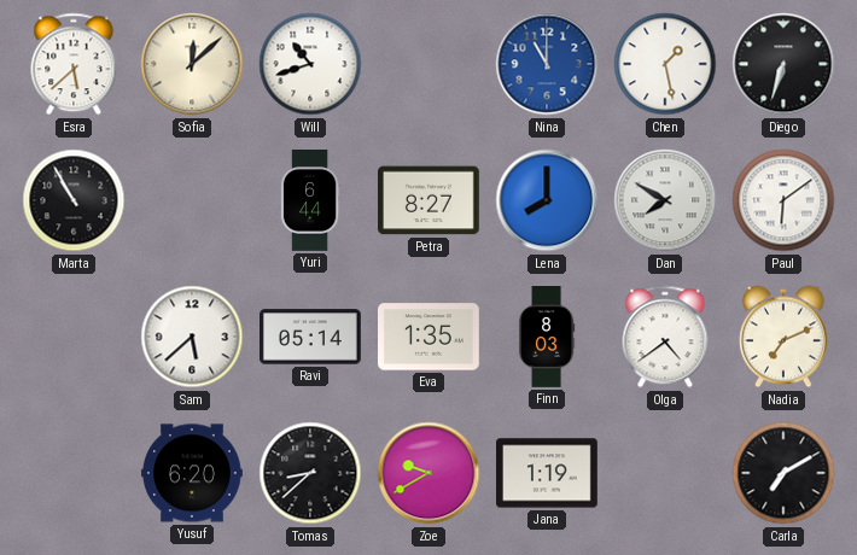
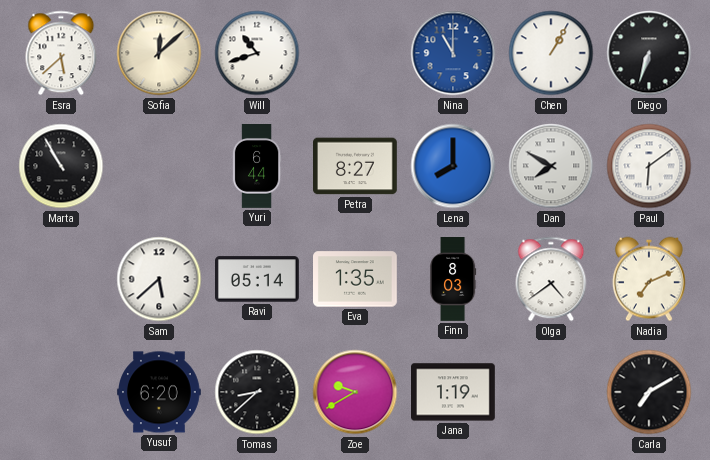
Chen: 1:28 -> 1:05 (551, 53)
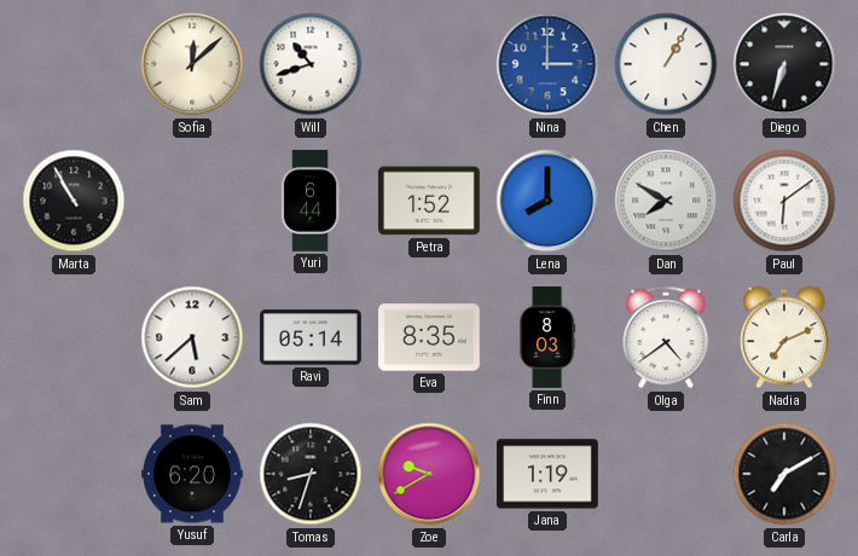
Esra: 5:38 -> none (61, 53)
Nina: 11:00 -> 3:00 (547, 64)
Petra: 8:27 -> 1:52 (430, 201)
Eva: 1:35 -> 8:35 (430, 337)
Tomas: 8:38 -> 8:33 (311, 474)
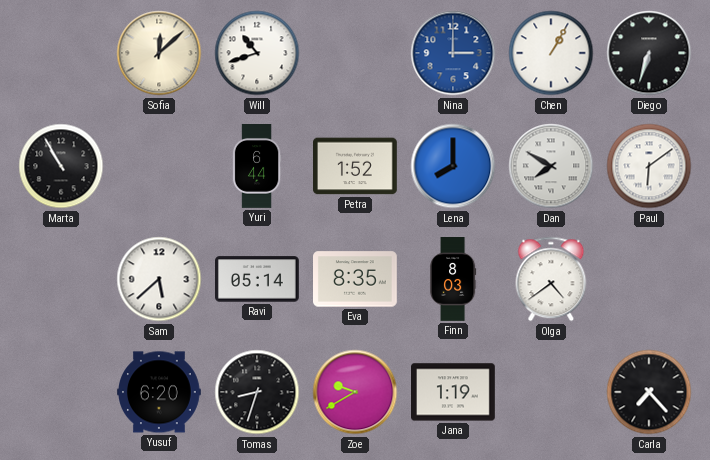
Nadia: 7:11 -> none (784, 337)
Carla: 7:10 -> 7:23 (649, 392)
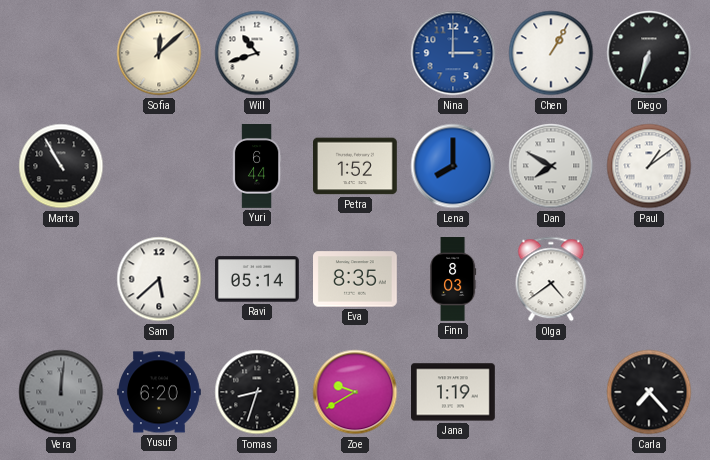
Paul: 6:09 -> 1:09 (649, 166)
Vera: none -> 12:01 (61, 392)
